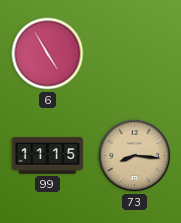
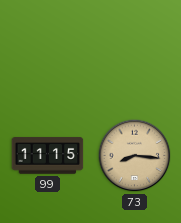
6: 4:55 -> none (48, 54)
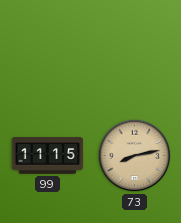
73: 8:16 -> 8:13 (135, 156)
